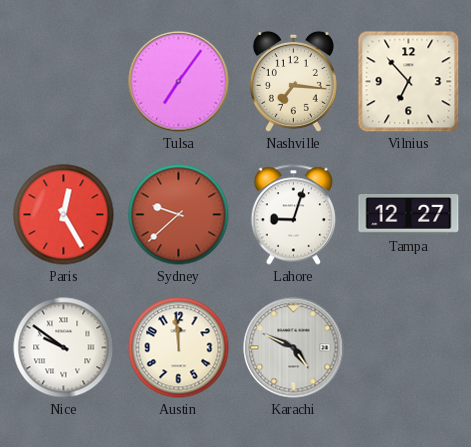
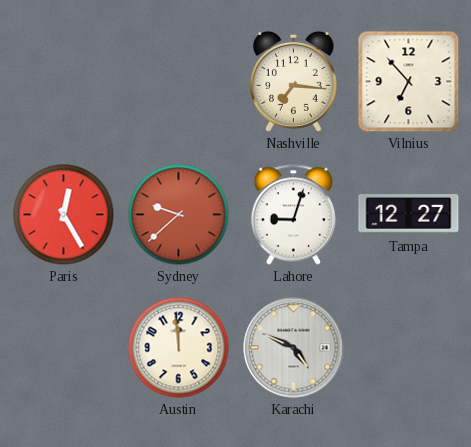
Tulsa: 7:06 -> none (179, 82)
Nice: 9:51 -> none (64, 348)
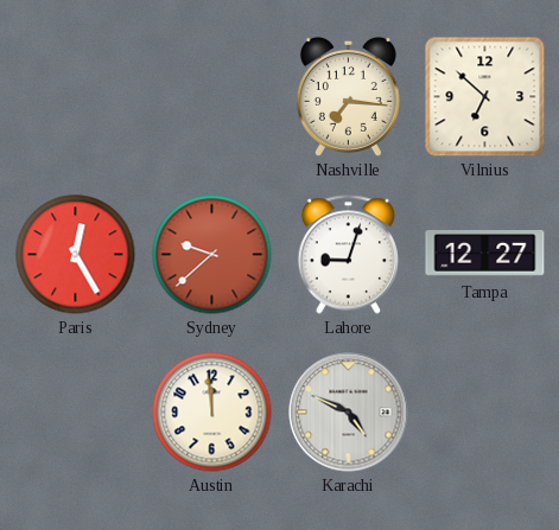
Vilnius: 6:53 -> 6:52 (485, 97)
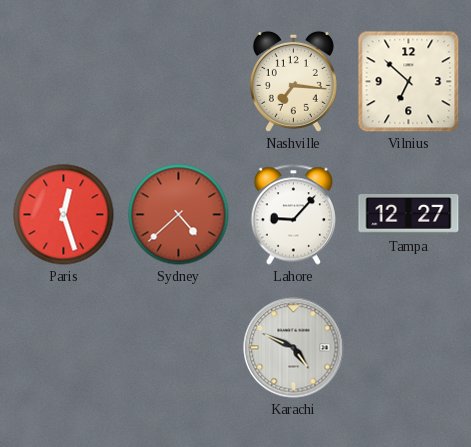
Paris: 12:25 -> 12:27 (64, 215)
Sydney: 9:38 -> 4:38 (179, 215)
Lahore: 9:03 -> 9:07 (293, 215)
Austin: 11:59 -> none (212, 413)
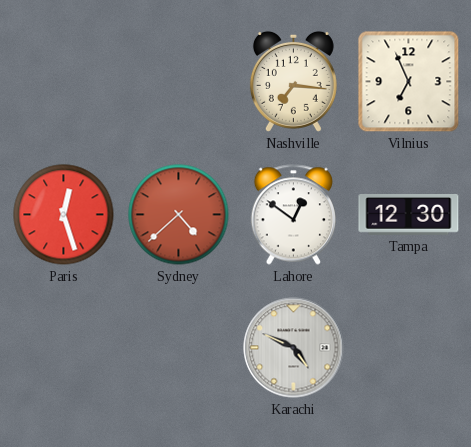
Vilnius: 6:52 -> 6:56 (409, 82)
Lahore: 9:07 -> 12:51 (293, 215)
Tampa: 12:27 -> 12:30 (409, 215)
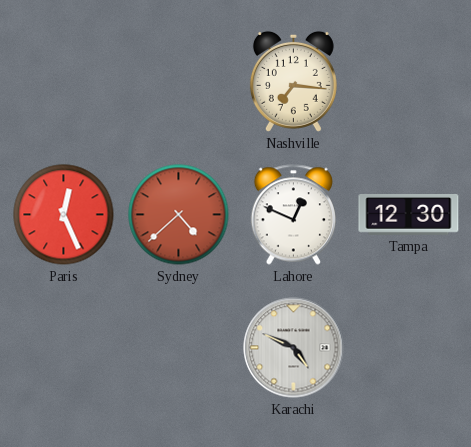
Vilnius: 6:56 -> none (409, 82)
Paris: 12:27 -> 12:26 (64, 215)
Lahore: 12:51 -> 12:49 (293, 215)
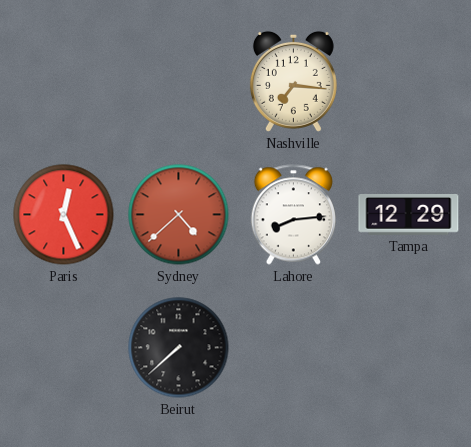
Lahore: 12:49 -> 8:14 (293, 215)
Tampa: 12:30 -> 12:29 (409, 215)
Beirut: none -> 7:38 (179, 348)
Karachi: 4:49 -> none (294, 348)
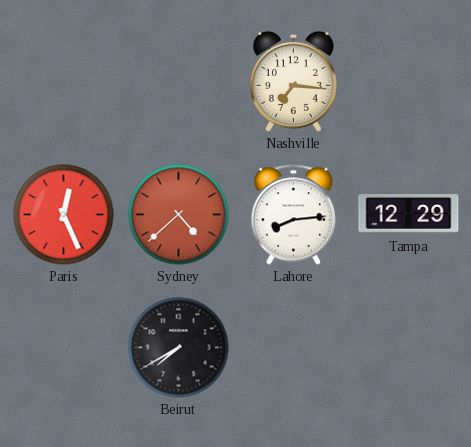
Beirut: 7:38 -> 7:40 (179, 348)
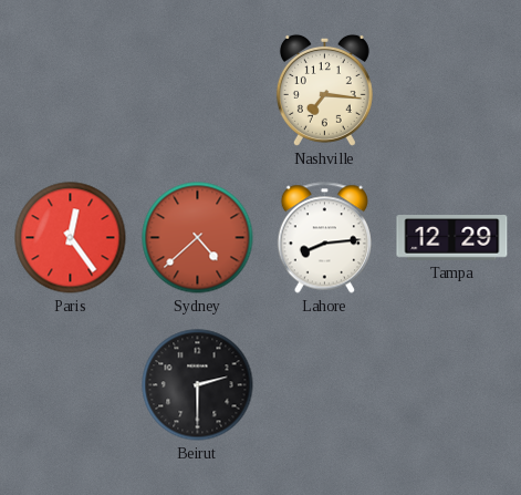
Paris: 12:26 -> 12:24 (71, 238)
Beirut: 7:40 -> 2:30 (198, 385)
